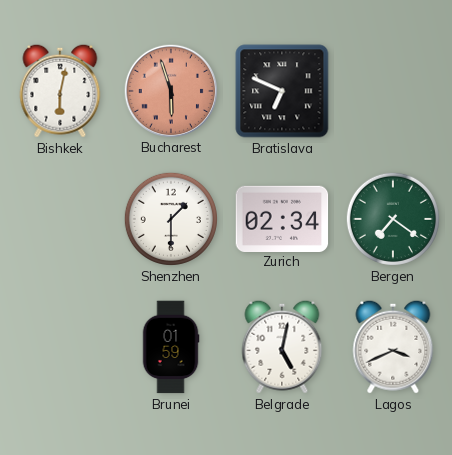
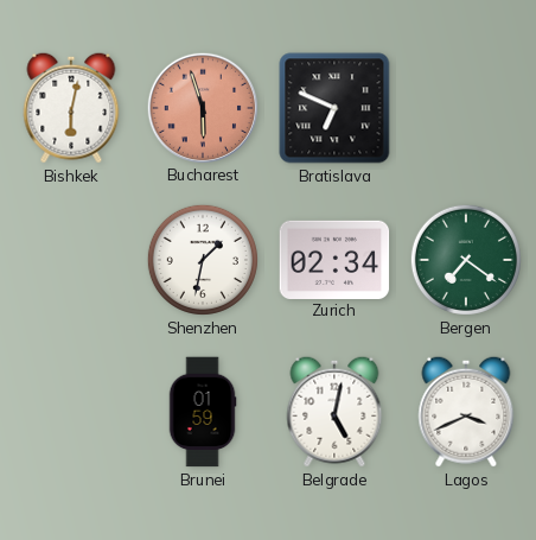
Shenzhen: 1:30 -> 1:32 (203, 260)
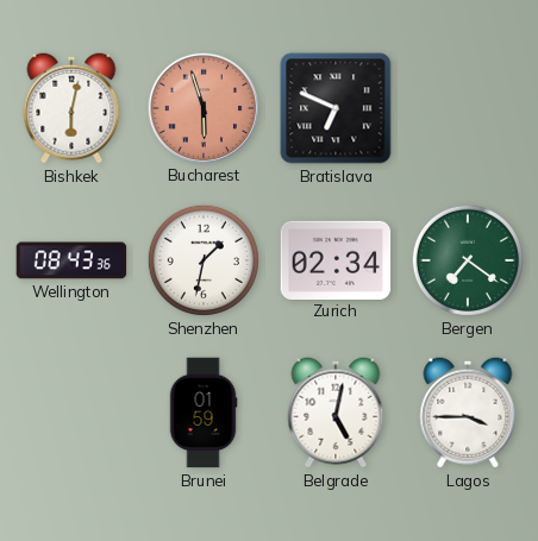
Wellington: none -> 08:43 (71, 260)
Lagos: 3:41 -> 3:45 (468, 413)
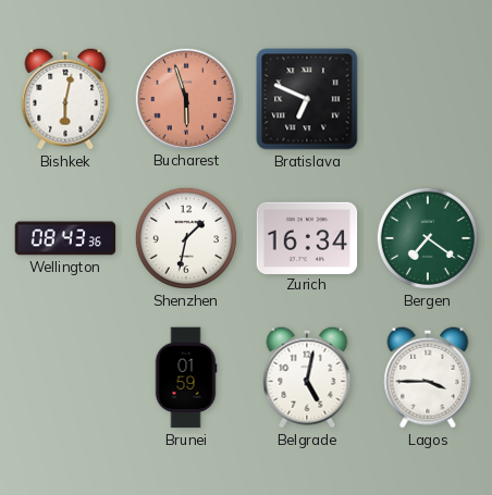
Zurich: 02:34 -> 16:34 (307, 237)
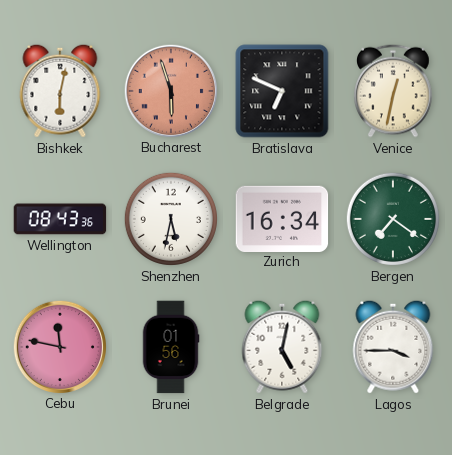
Venice: none -> 12:32 (394, 91)
Shenzhen: 1:32 -> 5:32 (171, 219)
Cebu: none -> 11:47 (59, 346)
Brunei: 01:59 -> 01:56 (171, 347)
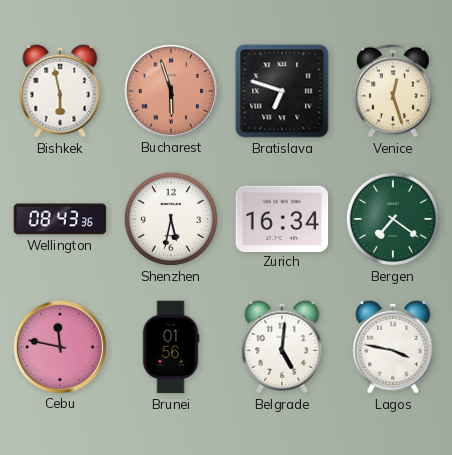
Bishkek: 6:02 -> 5:58 (60, 91)
Bratislava: 6:49 -> 6:48 (282, 91)
Venice: 12:32 -> 12:27 (394, 91)
Belgrade: 5:02 -> 5:01 (282, 347)
Lagos: 3:45 -> 3:47 (393, 347)
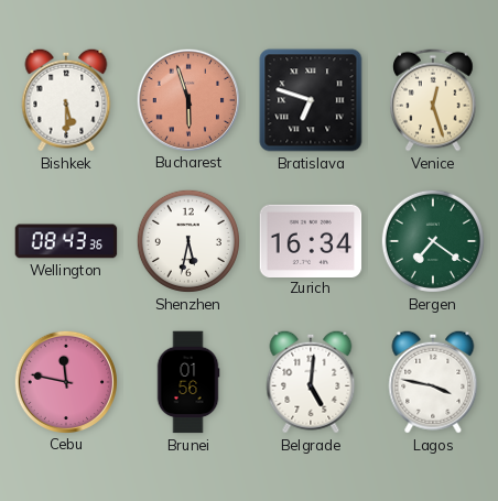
Bishkek: 5:58 -> 5:30 (66, 100)
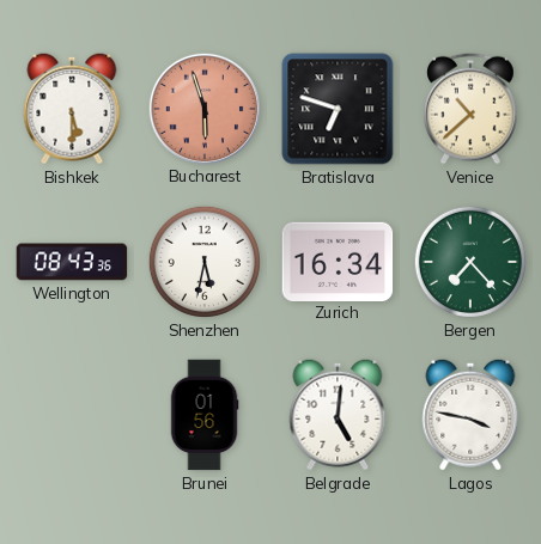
Venice: 12:27 -> 10:38 (472, 109)
Bergen: 7:21 -> 7:23 (470, 262)
Cebu: 11:47 -> none (65, 381)
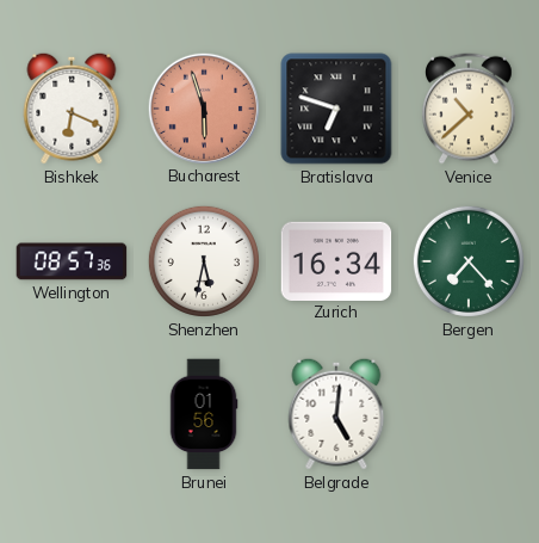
Bishkek: 5:30 -> 6:19 (72, 109)
Wellington: 08:43 -> 08:57 (72, 261)
Lagos: 3:47 -> none (470, 415)
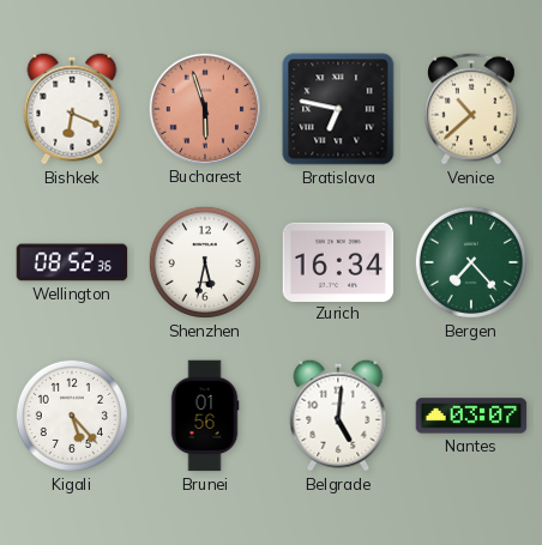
Bratislava: 6:48 -> 6:47 (338, 109)
Wellington: 08:57 -> 08:52 (72, 262)
Kigali: none -> 5:23 (72, 416)
Nantes: none -> 03:07 (471, 416)
